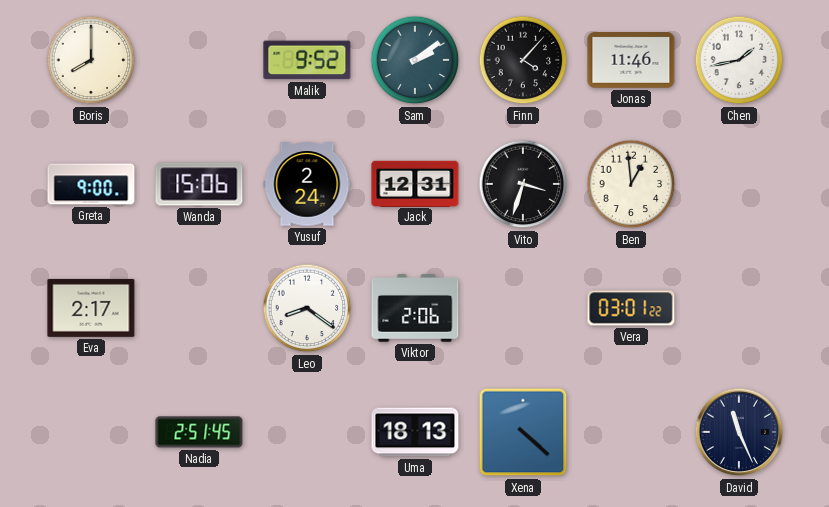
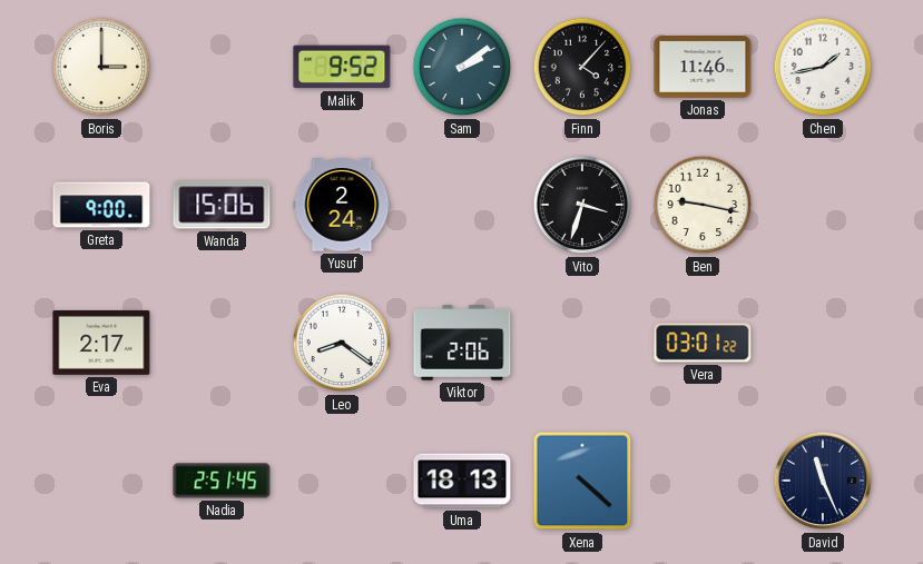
Boris: 8:00 -> 3:00 (101, 67)
Jack: 12:31 -> none (415, 183)
Ben: 12:59 -> 9:17 (703, 205)
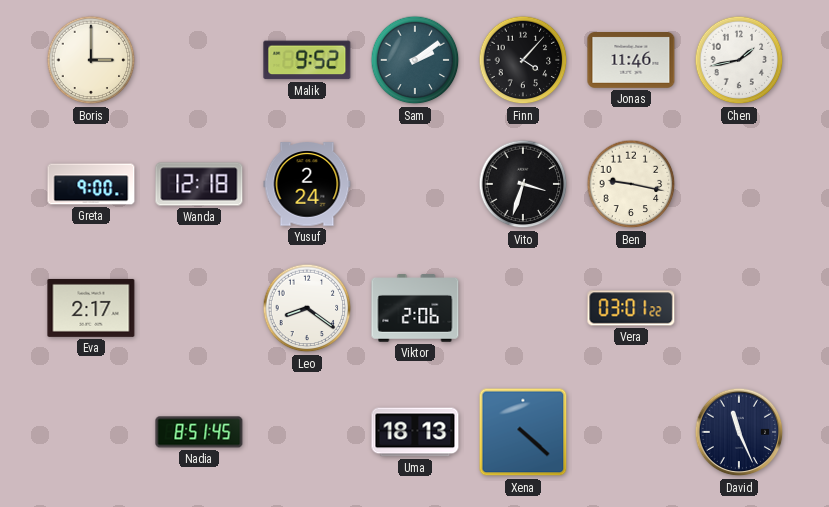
Wanda: 15:06 -> 12:18 (199, 184)
Nadia: 2:51 -> 8:51 (199, 432)
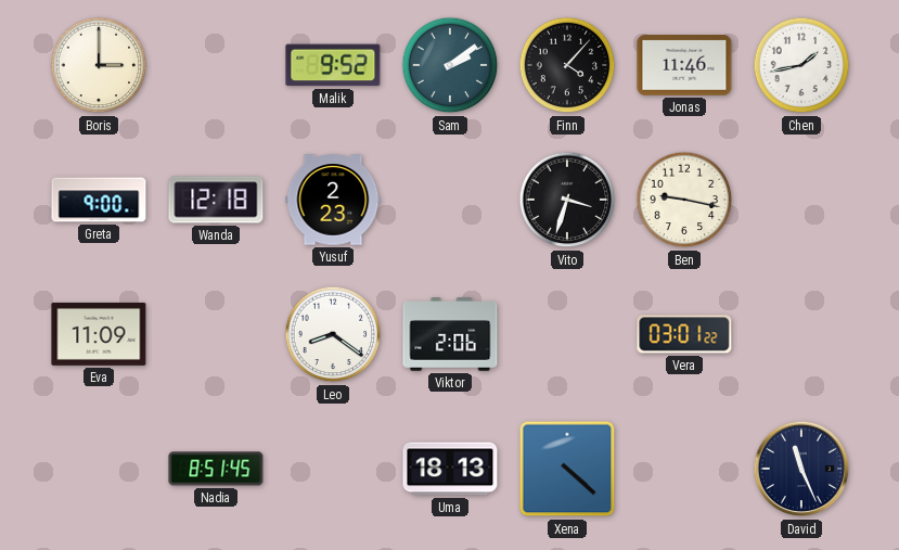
Yusuf: 2:24 -> 2:23 (333, 200)
Eva: 2:17 -> 11:09 (99, 334)
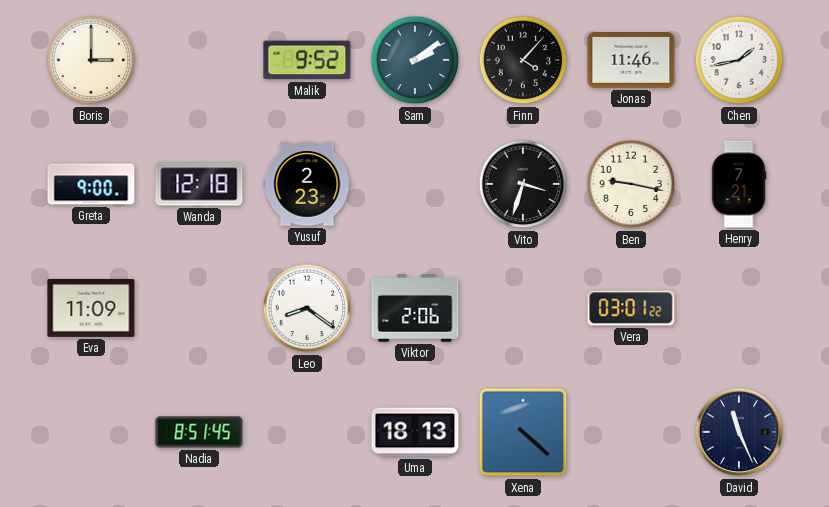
Henry: none -> 7:21 (739, 184)
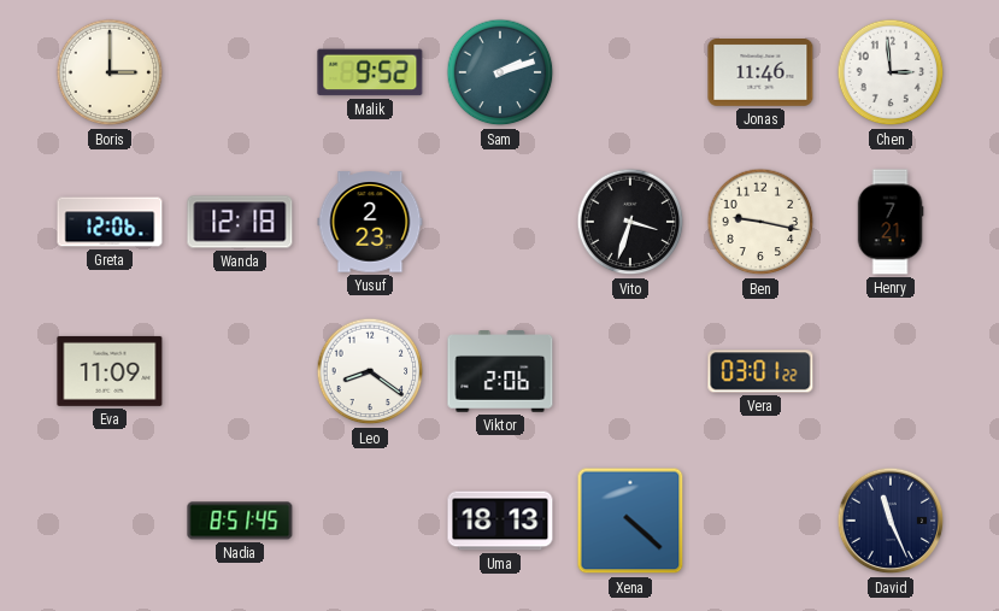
Sam: 2:09 -> 2:12 (500, 72)
Finn: 4:07 -> none (523, 60)
Chen: 1:43 -> 2:59 (891, 72)
Greta: 9:00 -> 12:06 (110, 222)
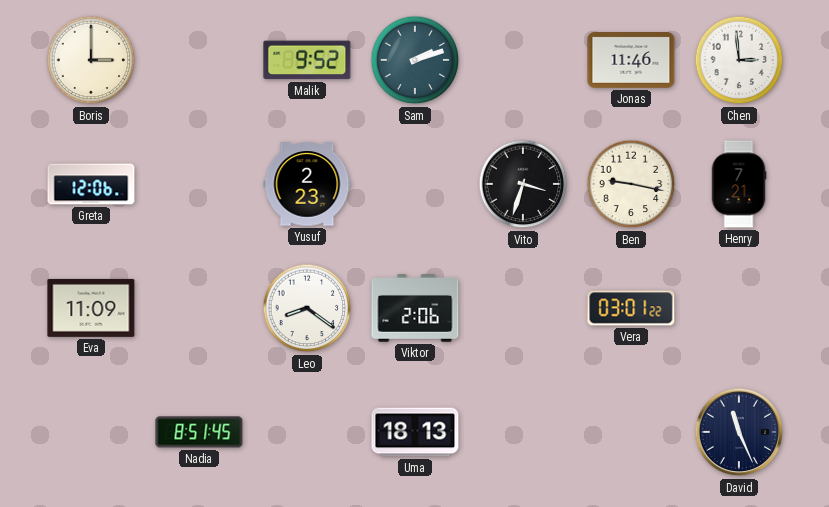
Wanda: 12:18 -> none (240, 222)
Xena: 4:22 -> none (630, 521)
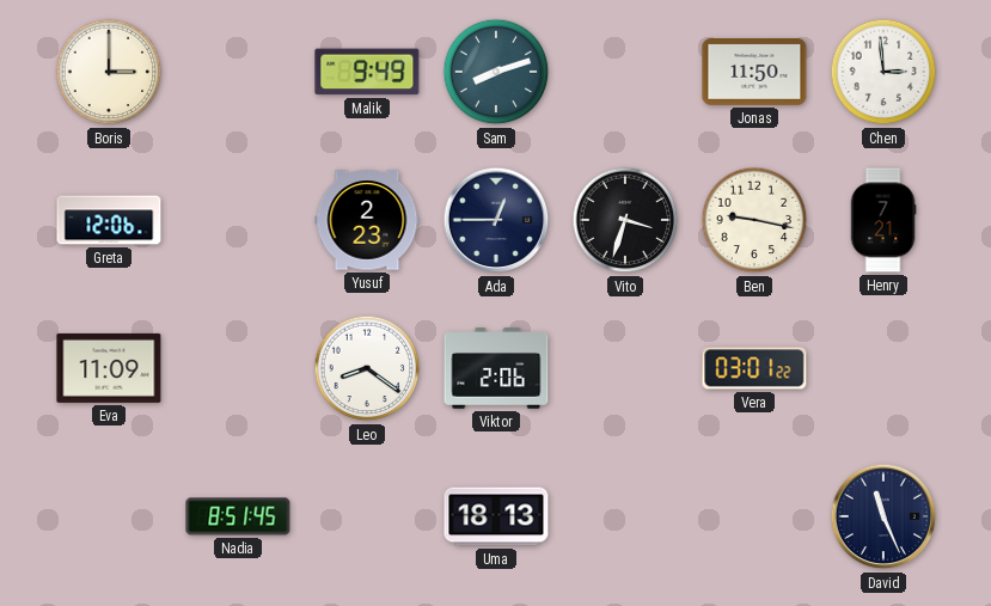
Malik: 9:52 -> 9:49 (367, 72)
Sam: 2:12 -> 8:12 (496, 72)
Jonas: 11:46 -> 11:50 (754, 73)
Ada: none -> 12:45 (496, 220)
